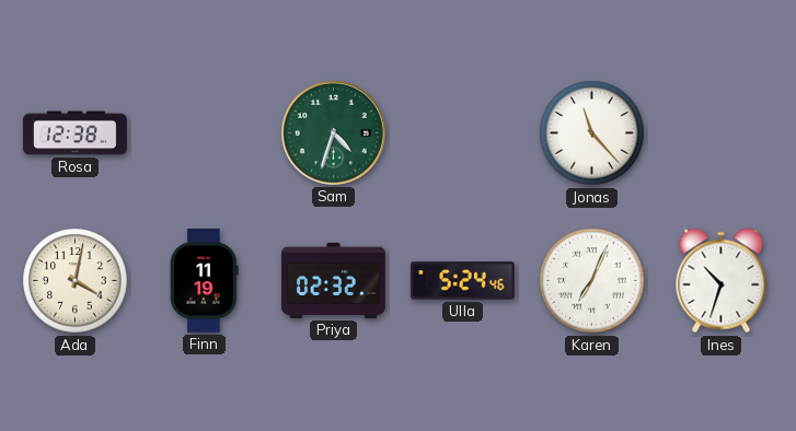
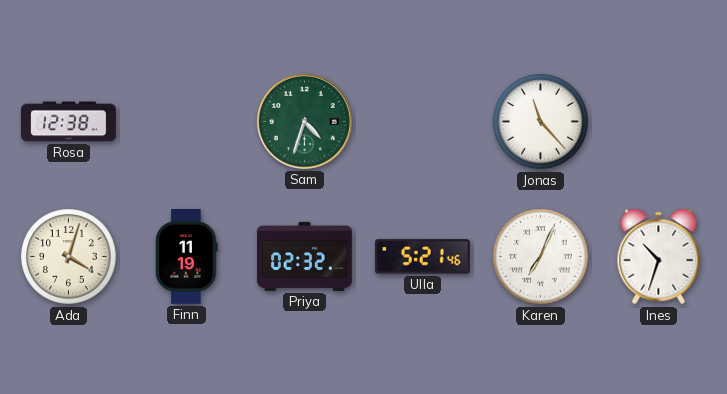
Ada: 4:02 -> 4:03 (69, 257)
Ulla: 5:24 -> 5:21 (422, 257)
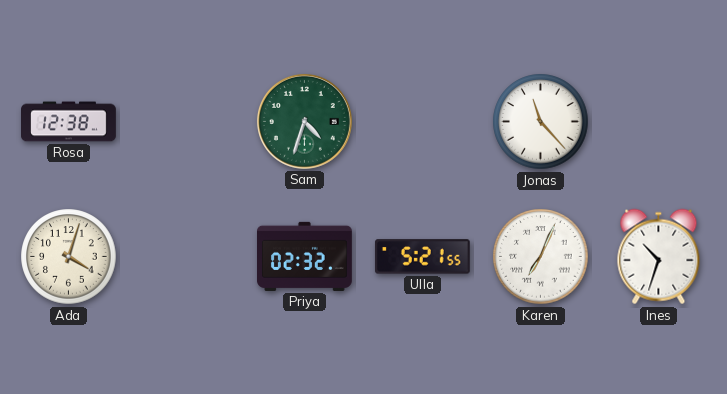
Finn: 11:19 -> none (187, 257)
Ulla: 5:21:46 -> 5:21:55 (422, 257)
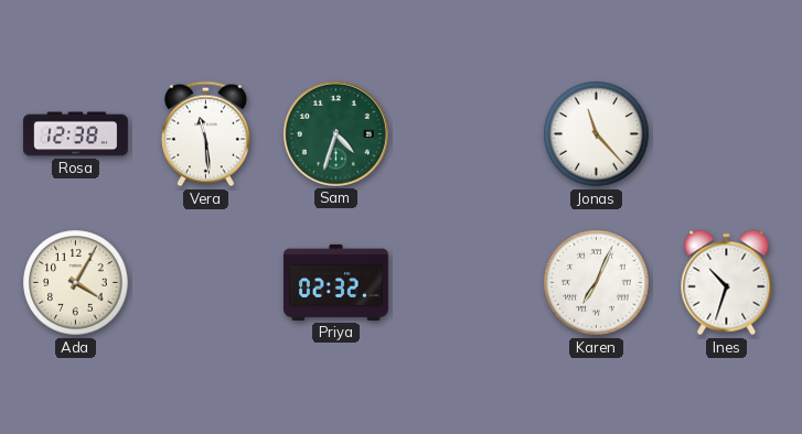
Vera: none -> 11:29 (205, 134)
Ada: 4:03 -> 4:05 (76, 283)
Ulla: 5:21 -> none (422, 257)
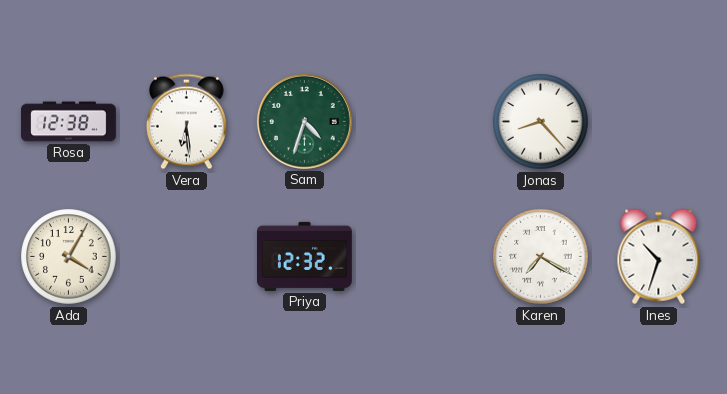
Vera: 11:29 -> 6:29 (186, 122)
Jonas: 11:23 -> 8:23 (541, 122)
Priya: 02:32 -> 12:32 (305, 256)
Karen: 7:04 -> 7:20 (541, 257)
